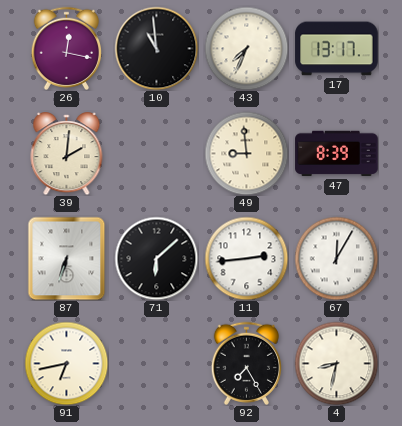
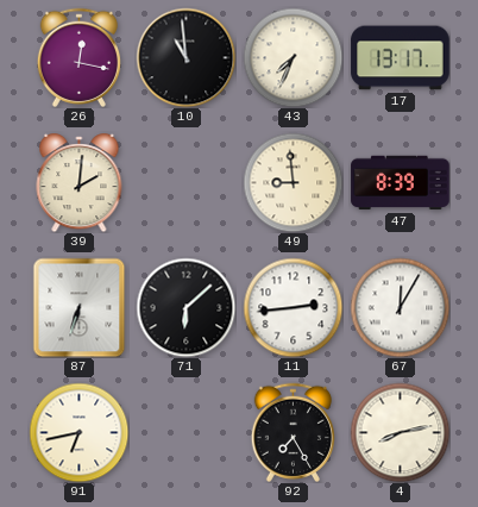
4: 8:32 -> 8:13 (400, 432)
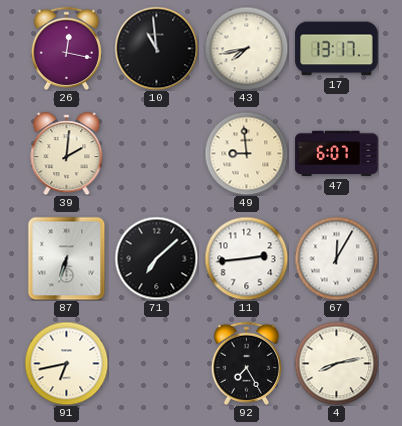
43: 7:34 -> 7:43 (246, 48)
47: 8:39 -> 6:07 (337, 154)
71: 6:08 -> 7:08 (156, 258)
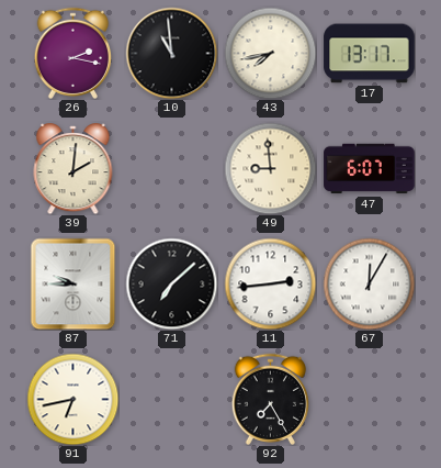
26: 12:17 -> 2:17 (72, 53)
87: 6:33 -> 9:45 (73, 283)
4: 8:13 -> none (336, 363)
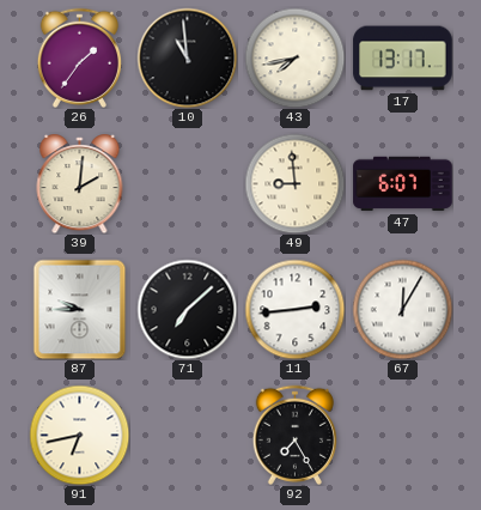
26: 2:17 -> 1:36 (79, 57)
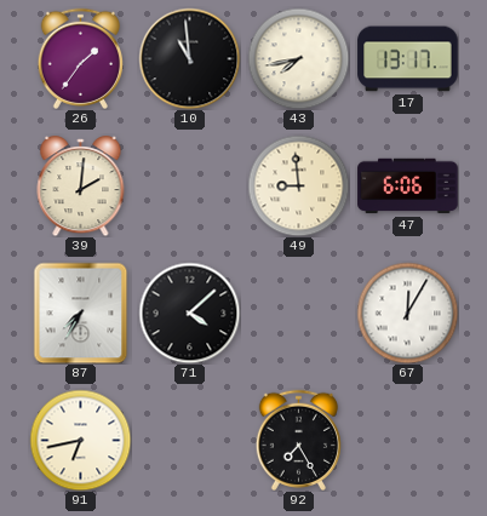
47: 6:07 -> 6:06 (408, 187)
87: 9:45 -> 7:35 (81, 313)
71: 7:08 -> 4:08 (189, 313)
11: 2:44 -> none (294, 309)
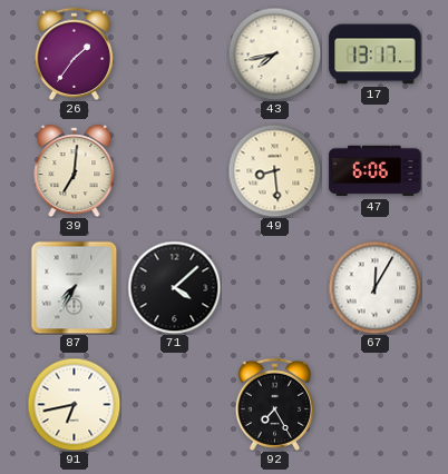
10: 10:59 -> none (189, 58)
39: 2:01 -> 7:01 (75, 171)
49: 8:59 -> 8:29 (274, 170)
